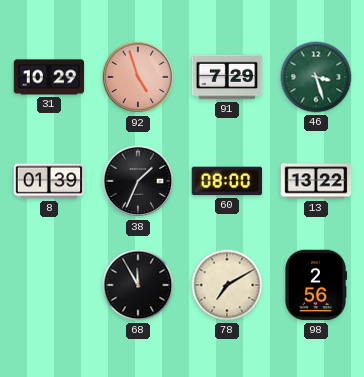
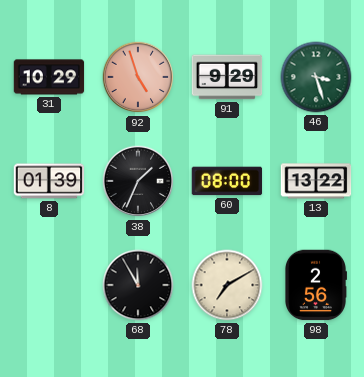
91: 7:29 -> 9:29 (227, 77)
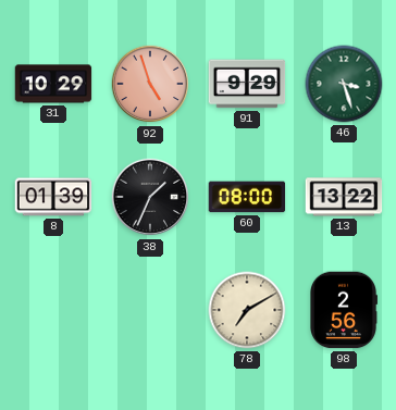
68: 11:55 -> none (138, 285)
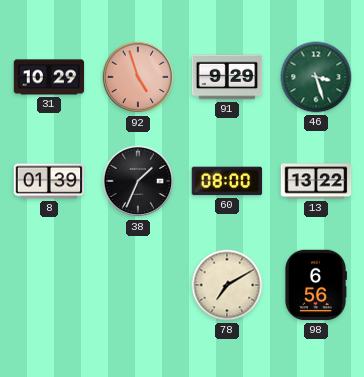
98: 2:56 -> 6:56 (316, 285)
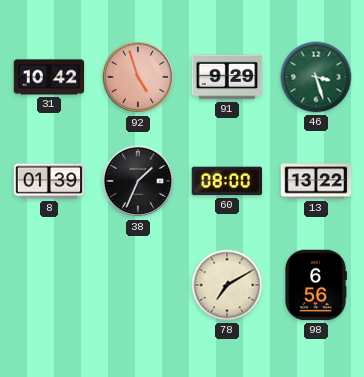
31: 10:29 -> 10:42 (49, 77)
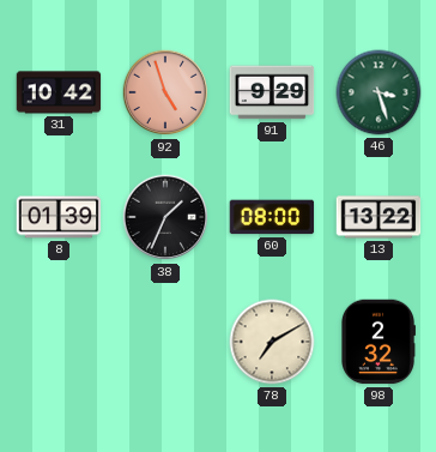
98: 6:56 -> 2:32 (379, 342)
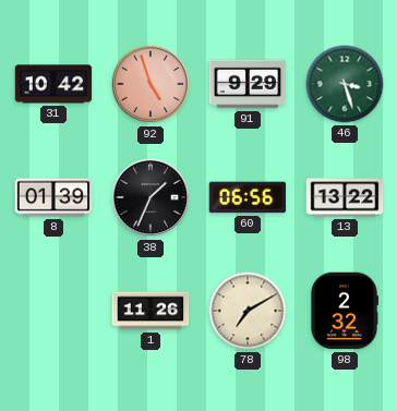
60: 08:00 -> 06:56 (248, 197)
1: none -> 11:26 (151, 311)
